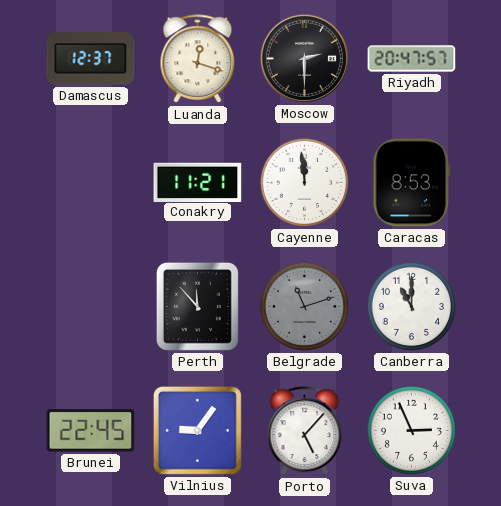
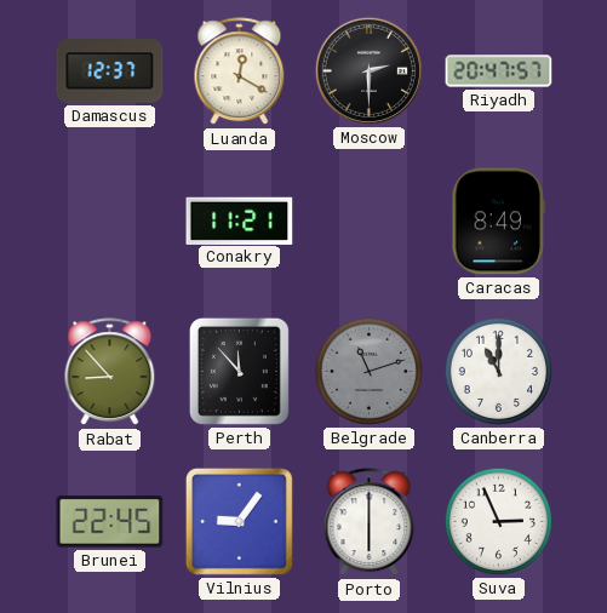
Luanda: 12:18 -> 12:20 (240, 71)
Cayenne: 11:59 -> none (304, 182)
Caracas: 8:53 -> 8:49 (499, 222)
Rabat: none -> 8:53 (110, 372)
Porto: 5:07 -> 6:00 (370, 522)
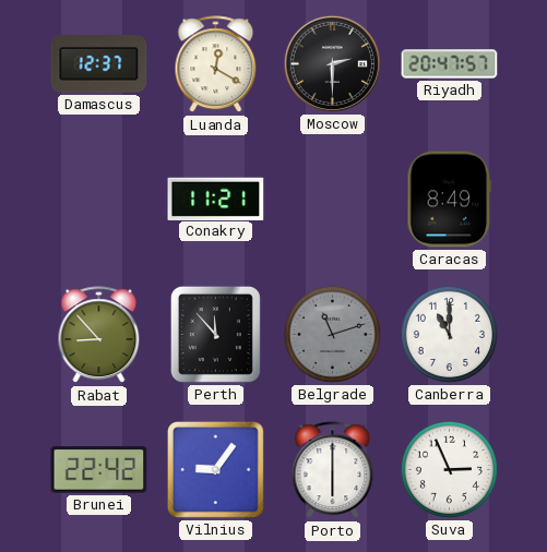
Brunei: 22:45 -> 22:42 (99, 470)
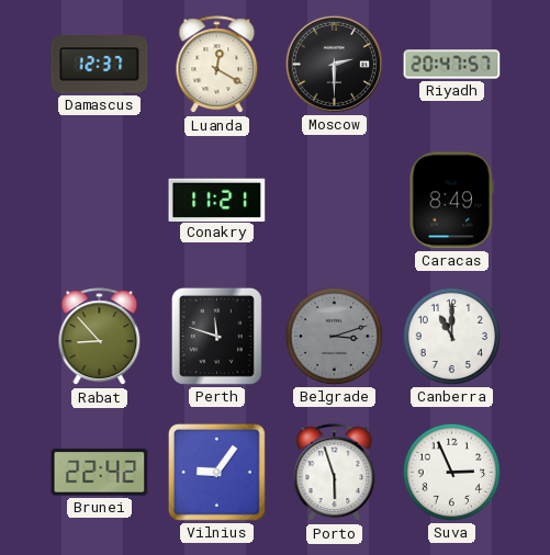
Perth: 11:53 -> 11:48 (216, 336)
Belgrade: 11:12 -> 3:12 (334, 336)
Porto: 6:00 -> 5:57 (335, 473)
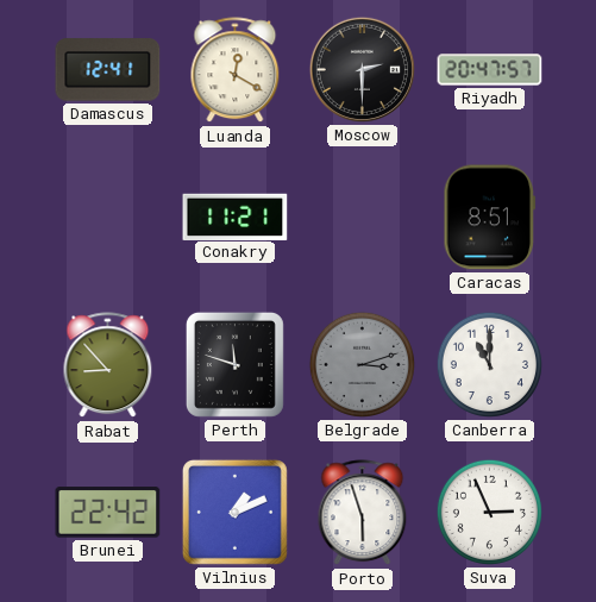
Damascus: 12:37 -> 12:41 (108, 70)
Caracas: 8:49 -> 8:51 (490, 218)
Vilnius: 9:06 -> 1:11 (234, 512)
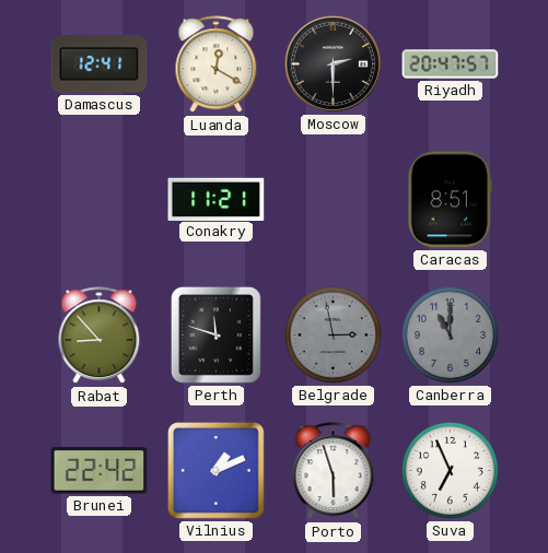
Belgrade: 3:12 -> 2:58 (333, 334)
Canberra dial: white -> grey (450, 334)
Suva: 2:56 -> 6:56 (450, 470)
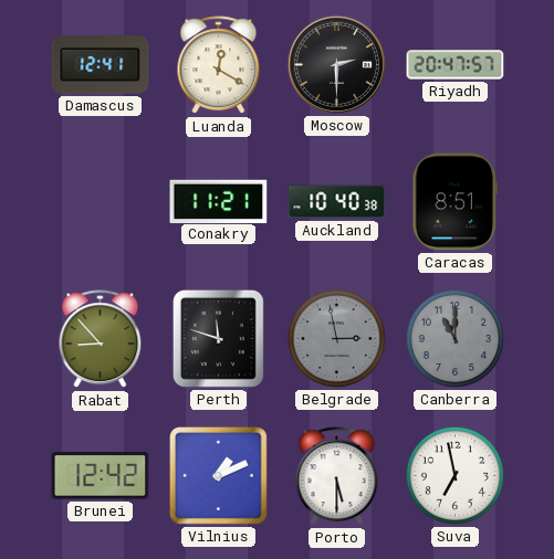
Auckland: none -> 10:40 (337, 202)
Brunei: 22:42 -> 12:42 (101, 476)
Porto: 5:57 -> 5:30 (337, 476)
Suva: 6:56 -> 6:58 (454, 475)
